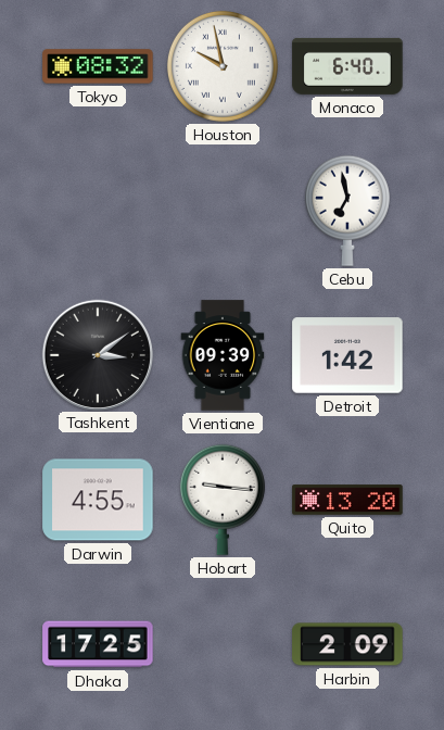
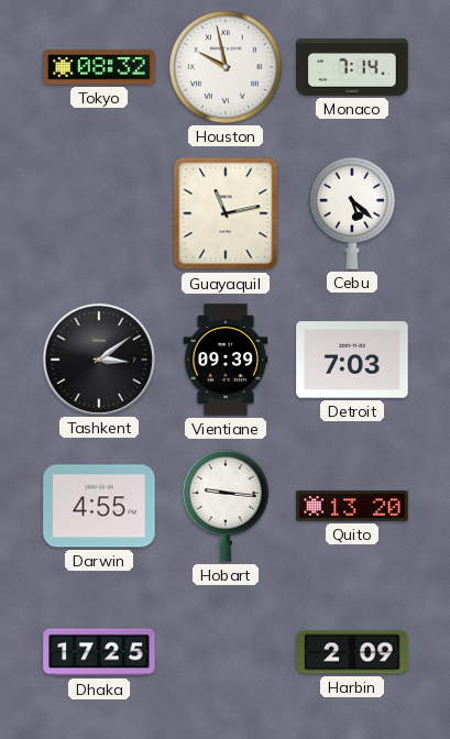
Monaco: 6:40 -> 7:14 (352, 67)
Guayaquil: none -> 11:13 (226, 213)
Cebu: 6:58 -> 5:22 (352, 213)
Detroit: 1:42 -> 7:03 (352, 360)
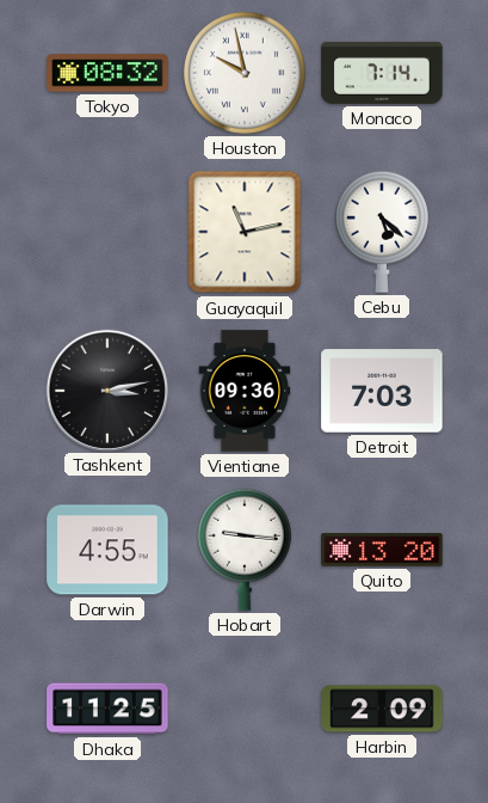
Tashkent: 3:09 -> 3:13 (106, 390)
Vientiane: 09:39 -> 09:36 (245, 391)
Dhaka: 17:25 -> 11:25 (107, 709)
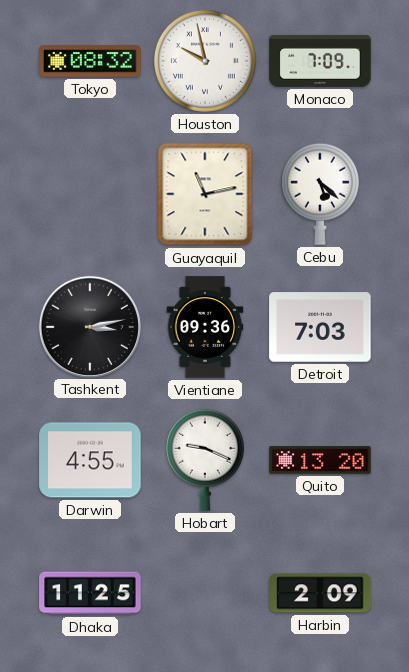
Monaco: 7:14 -> 7:09 (320, 61)
Hobart: 9:16 -> 9:19 (205, 460)
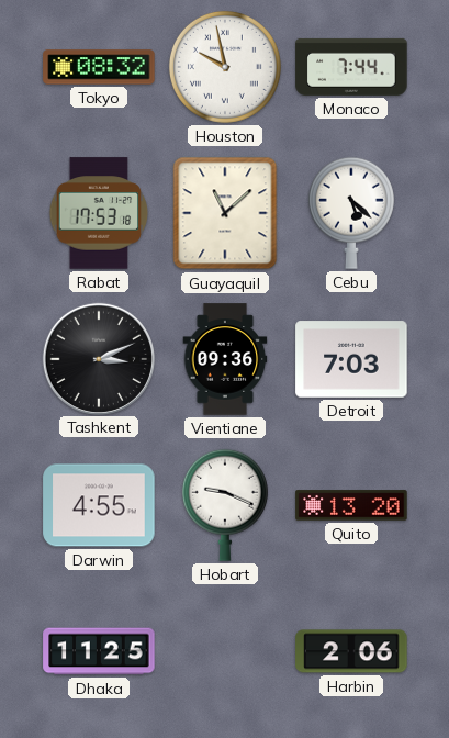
Monaco: 7:09 -> 7:44 (351, 67)
Rabat: none -> 17:53 (99, 213)
Guayaquil: 11:13 -> 11:08 (225, 213)
Tashkent: 3:13 -> 3:11 (98, 358)
Harbin: 2:09 -> 2:06 (351, 651)
